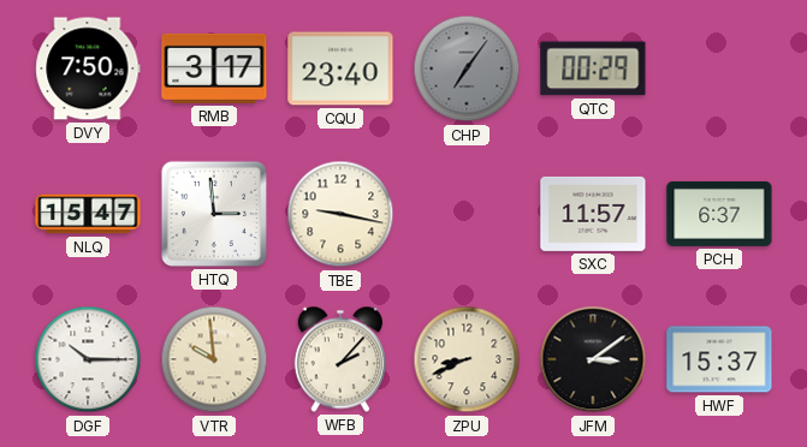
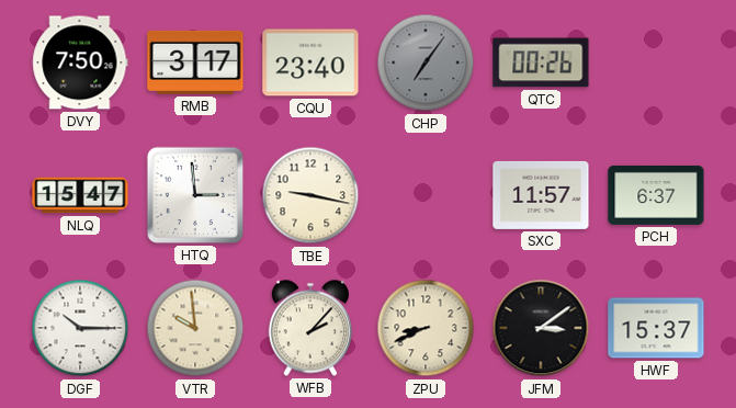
QTC: 00:29 -> 00:26 (541, 63)
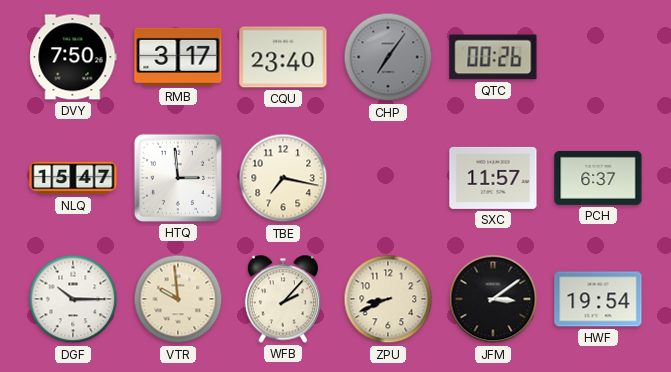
TBE: 9:17 -> 7:17 (283, 178)
HWF: 15:37 -> 19:54 (598, 299)
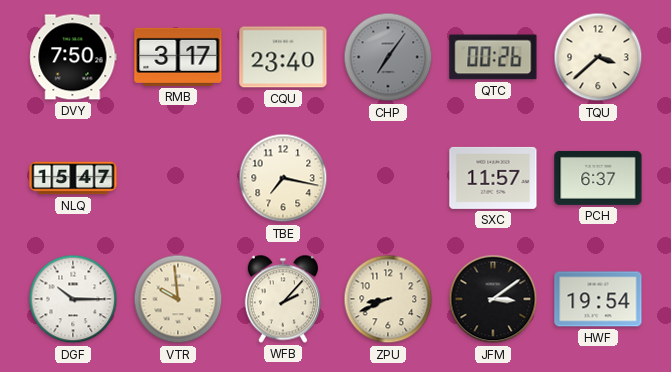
TQU: none -> 3:38 (598, 57)
HTQ: 2:59 -> none (178, 178)
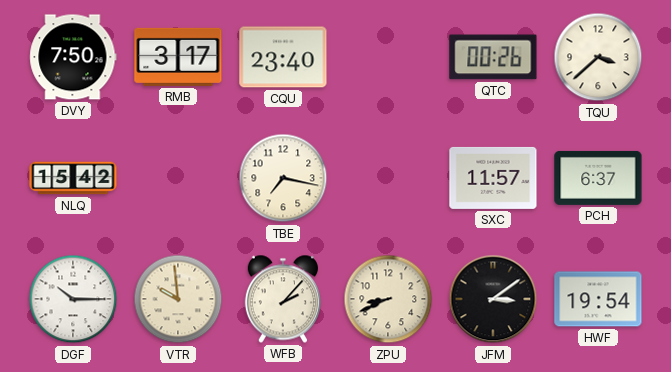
CHP: 7:06 -> none (388, 57)
NLQ: 15:47 -> 15:42 (73, 178)
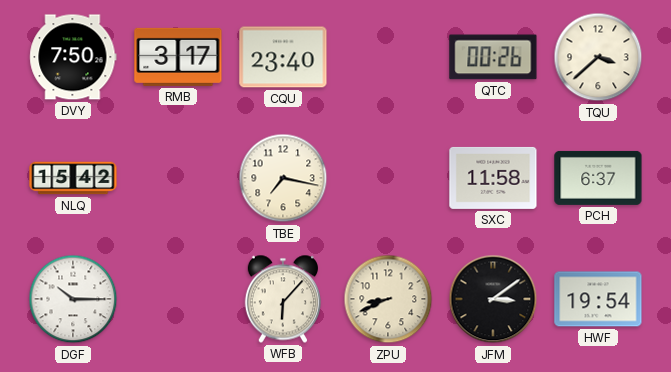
SXC: 11:57 -> 11:58 (493, 178)
VTR: 9:59 -> none (178, 299)
WFB: 2:07 -> 6:07 (283, 299)
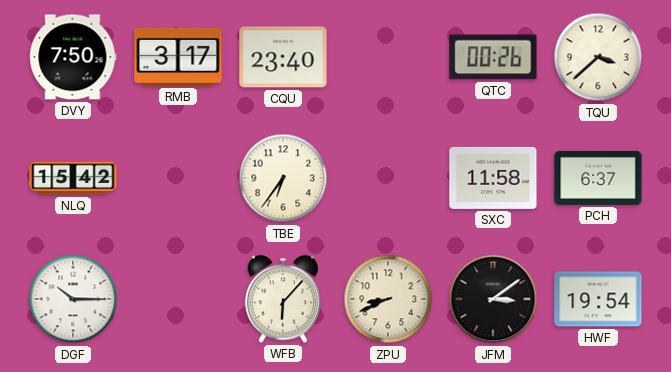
TBE: 7:17 -> 6:36 (283, 178)
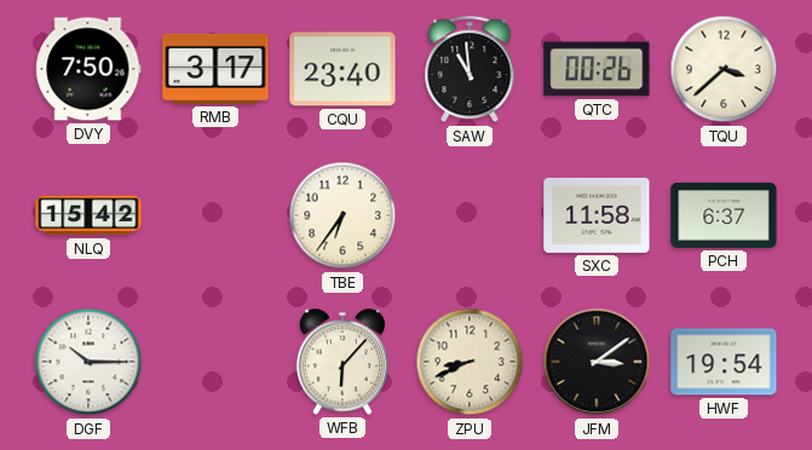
SAW: none -> 10:59 (470, 70)
